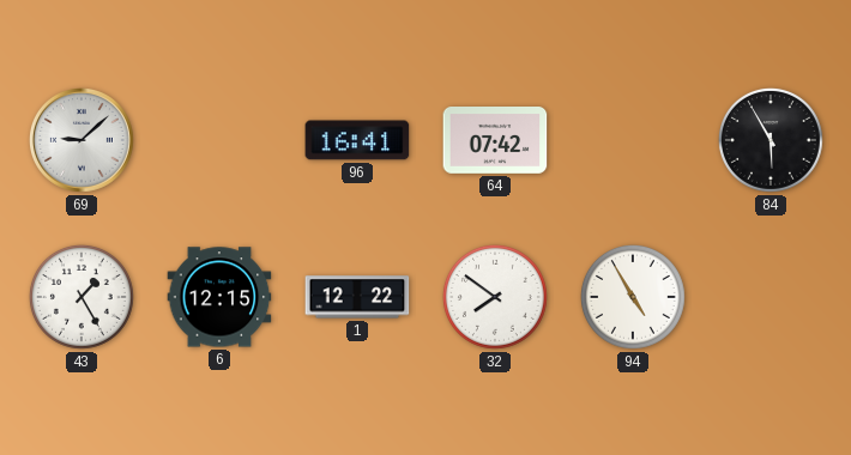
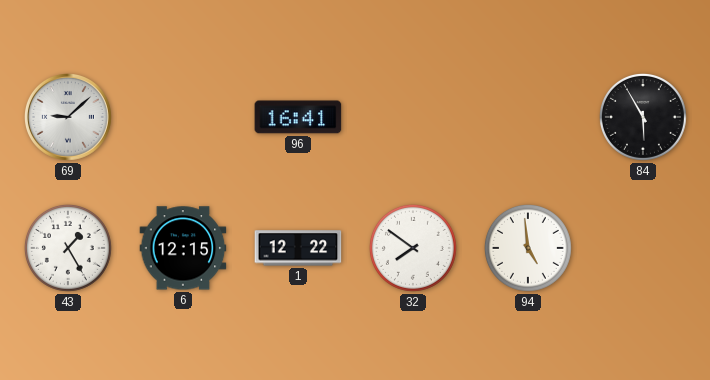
64: 07:42 -> none (495, 141)
94: 4:55 -> 4:59 (528, 248)
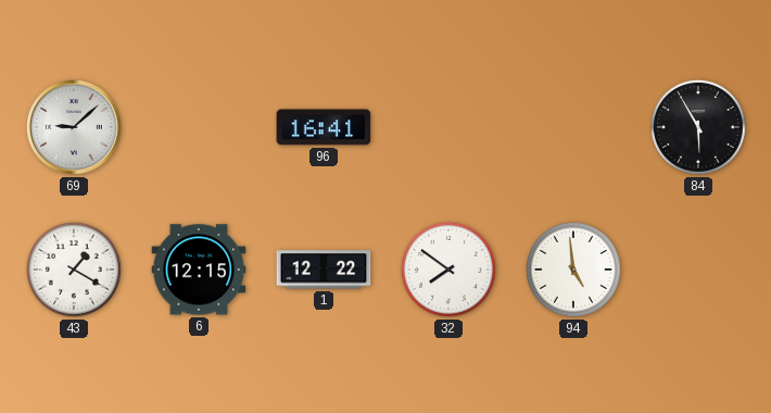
43: 1:25 -> 1:20 (74, 270)
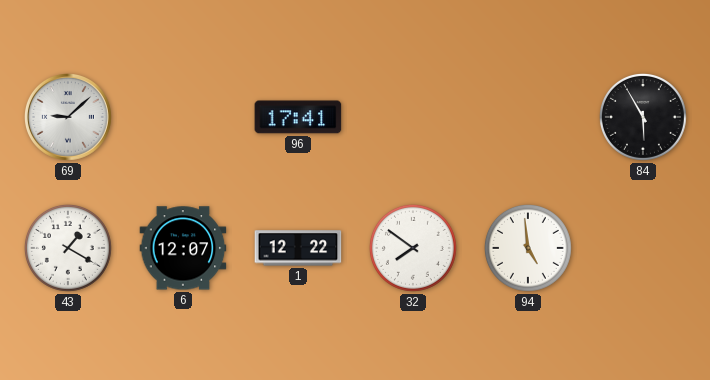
96: 16:41 -> 17:41 (298, 117)
6: 12:15 -> 12:07 (183, 248)
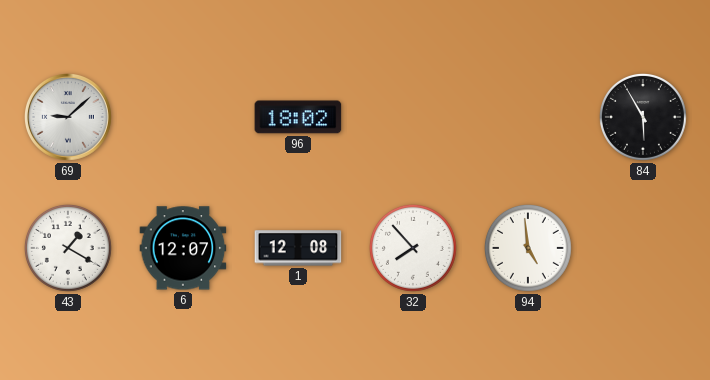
96: 17:41 -> 18:02 (298, 117)
1: 12:22 -> 12:08 (298, 248)
32: 7:51 -> 7:53 (413, 248)
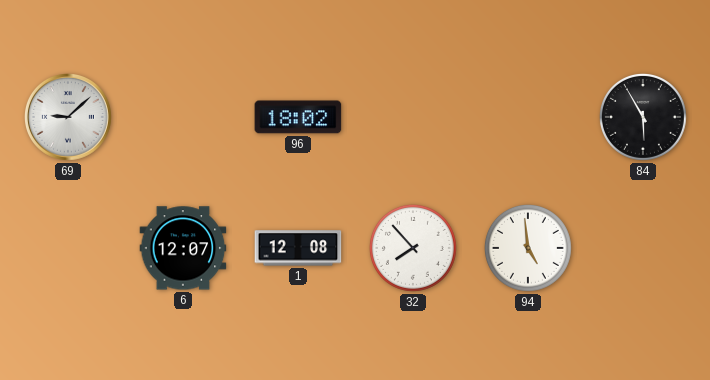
43: 1:20 -> none (68, 248)
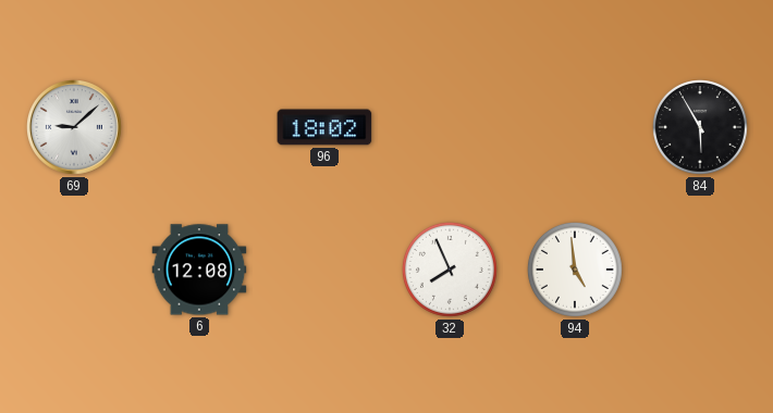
6: 12:07 -> 12:08 (199, 270)
1: 12:08 -> none (298, 248)
32: 7:53 -> 7:56 (450, 270)
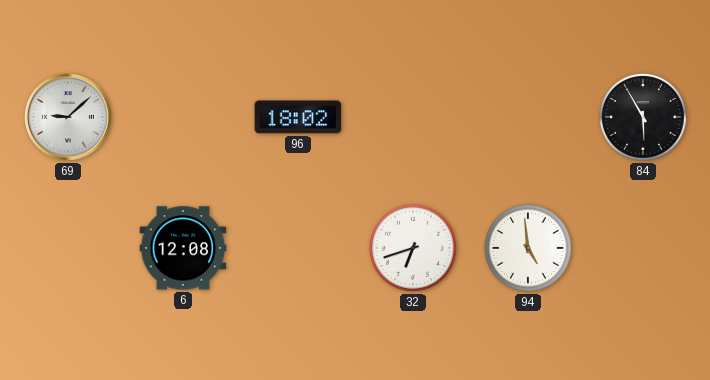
32: 7:56 -> 6:42 (413, 248)
